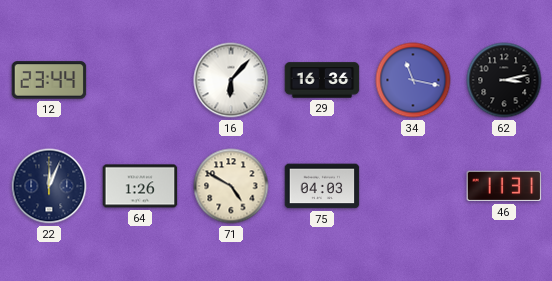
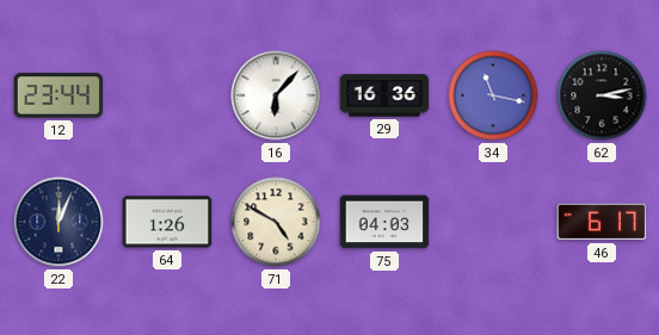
46: 11:31 -> 6:17 (602, 222)
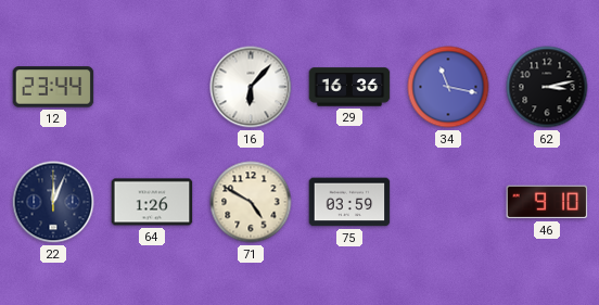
75: 04:03 -> 03:59 (349, 202)
46: 6:17 -> 9:10 (547, 202)
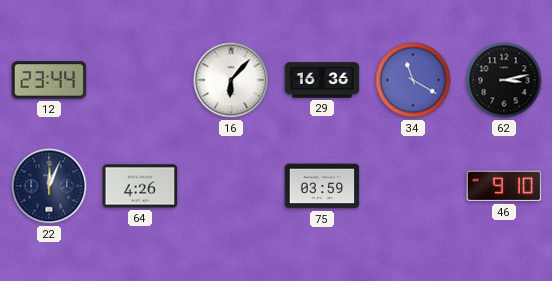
34: 11:17 -> 11:20 (413, 80)
64: 1:26 -> 4:26 (140, 186)
71: 4:50 -> none (251, 202)
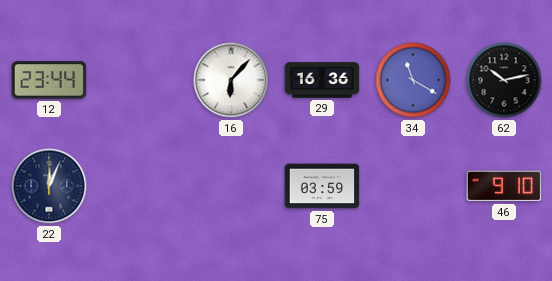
62: 3:13 -> 10:13 (504, 80)
64: 4:26 -> none (140, 186)
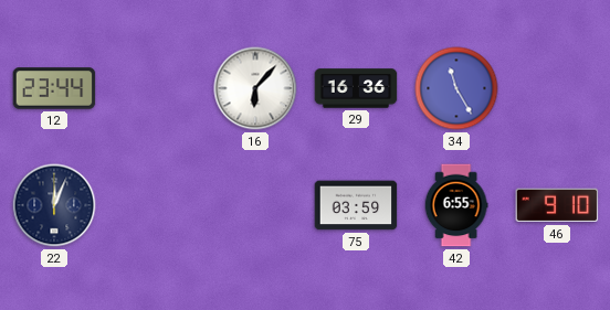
34: 11:20 -> 11:25 (456, 88)
62: 10:13 -> none (504, 80)
42: none -> 6:55 (456, 205)
